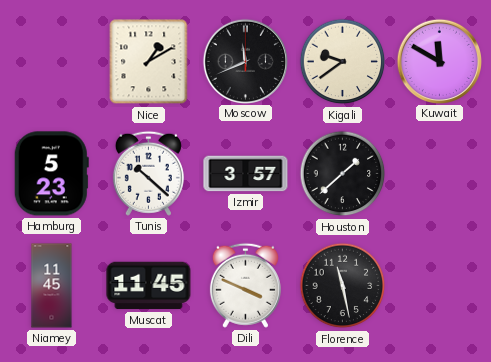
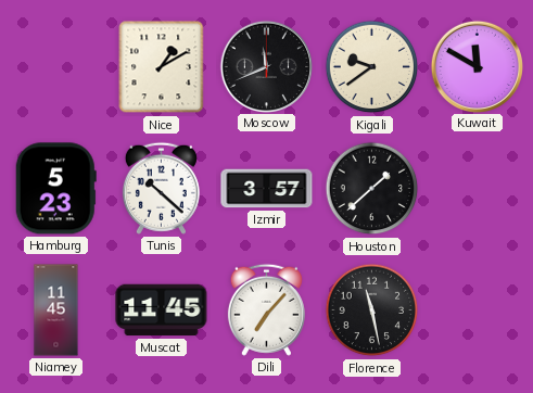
Dili: 3:49 -> 7:07 (266, 309)
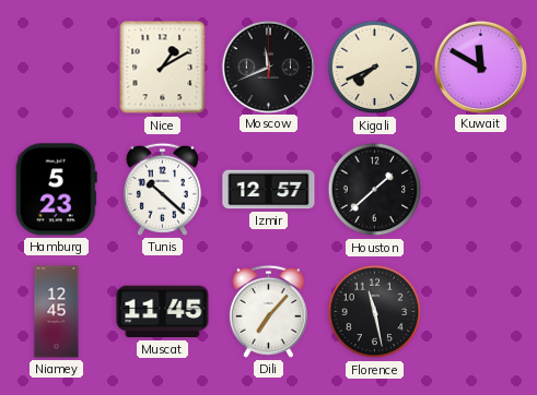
Kigali: 9:39 -> 7:41 (375, 68)
Izmir: 3:57 -> 12:57 (269, 190)
Niamey: 11:45 -> 12:45 (57, 312)
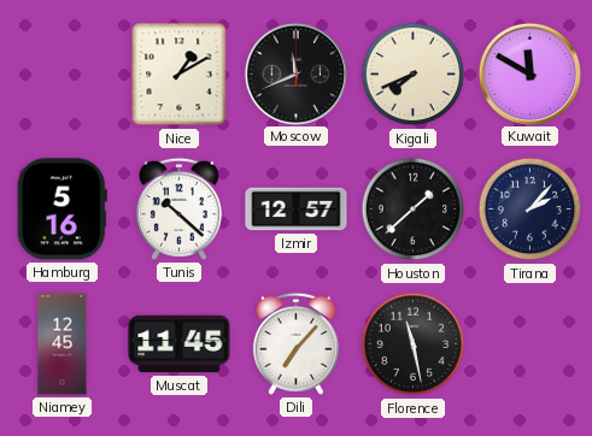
Hamburg: 5:23 -> 5:16 (61, 210)
Tirana: none -> 2:07 (531, 210)
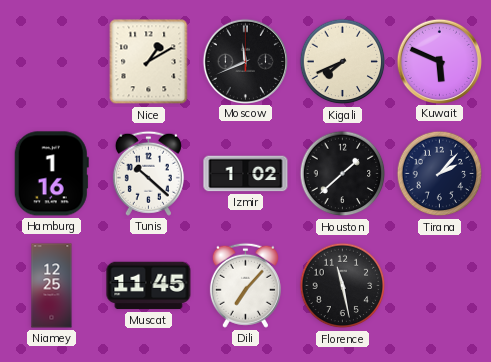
Kuwait: 11:50 -> 5:49 (439, 61)
Hamburg: 5:16 -> 1:16 (51, 174)
Izmir: 12:57 -> 1:02 (246, 174)
Niamey: 12:45 -> 12:25 (52, 286)
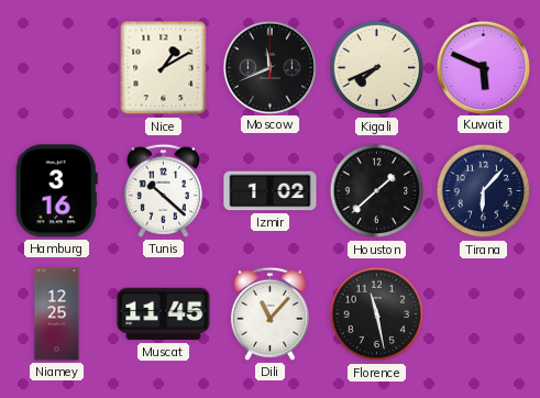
Hamburg: 1:16 -> 3:16 (56, 191)
Tirana: 2:07 -> 6:07 (484, 191)
Dili: 7:07 -> 11:07 (269, 313)
